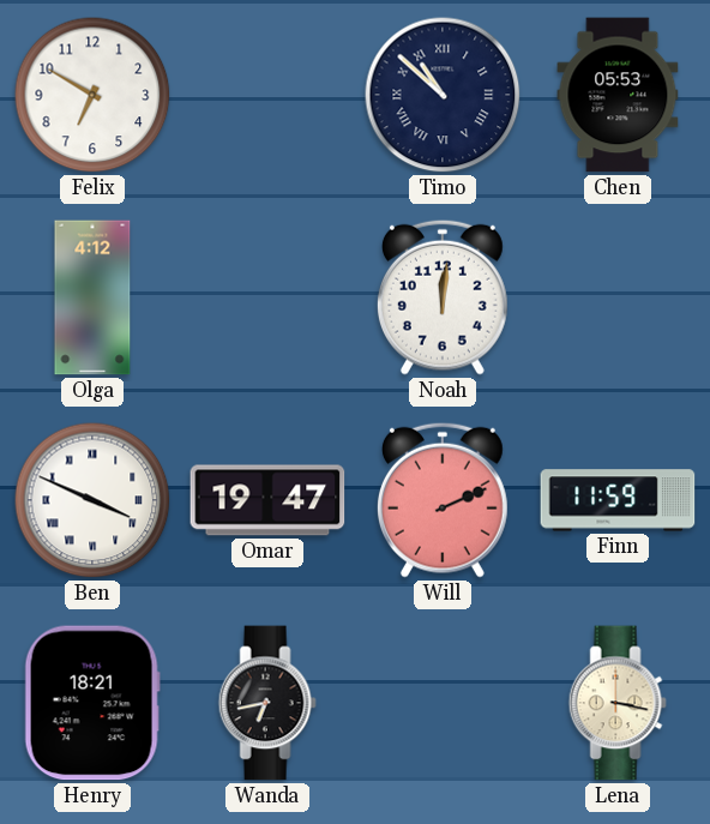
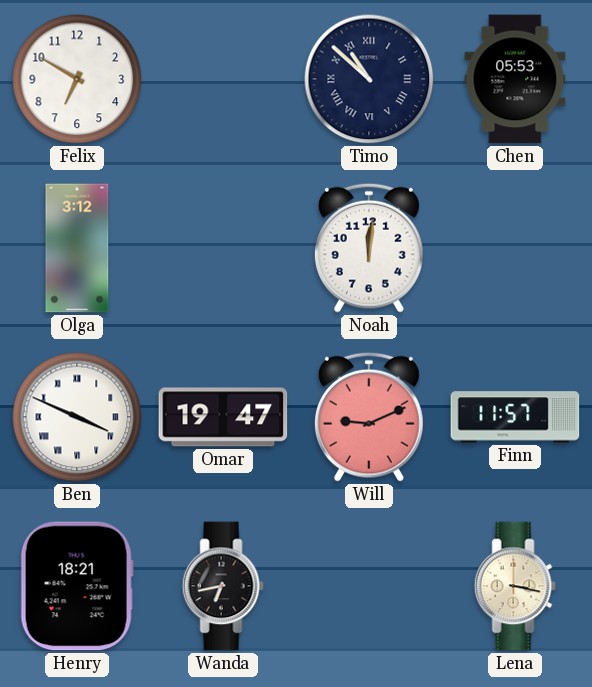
Olga: 4:12 -> 3:12 (77, 248)
Will: 2:11 -> 9:11 (369, 417)
Finn: 11:59 -> 11:57 (515, 417)
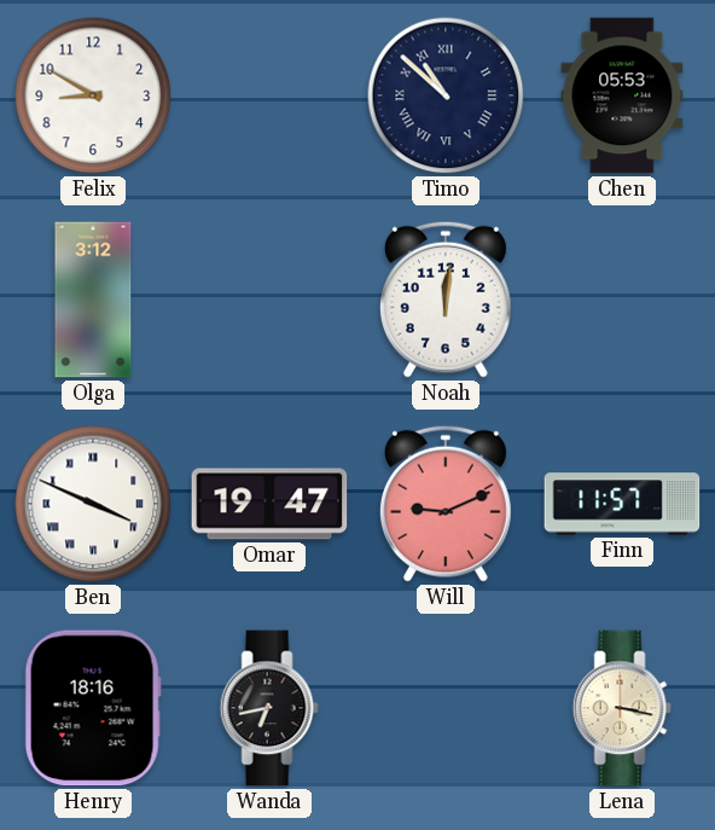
Felix: 6:50 -> 8:50 (93, 95)
Henry: 18:21 -> 18:16 (93, 708)
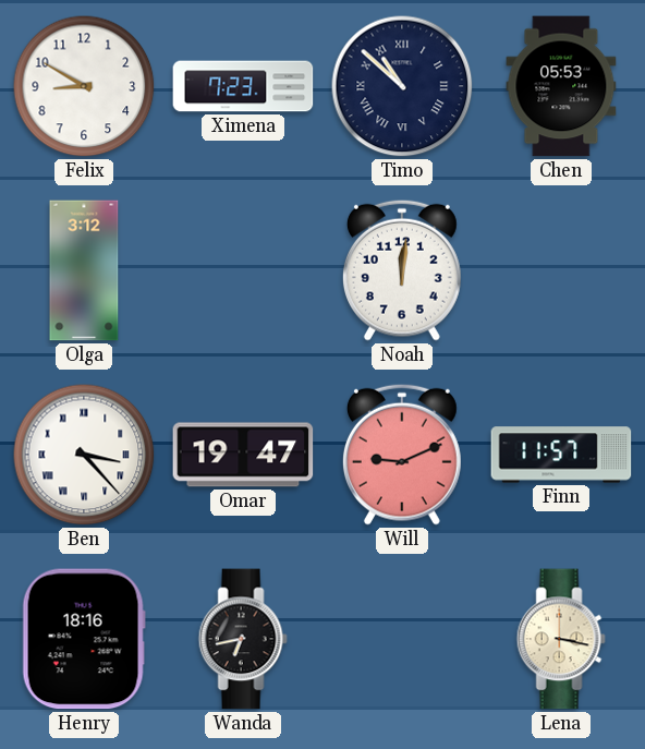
Ximena: none -> 7:23 (243, 86)
Ben: 3:49 -> 3:23 (84, 455)
